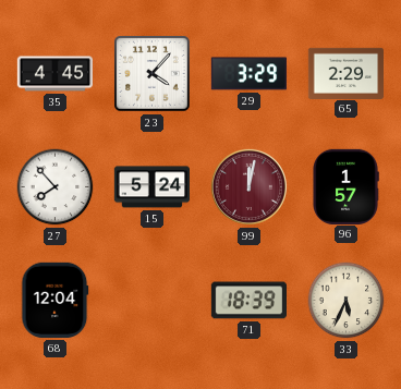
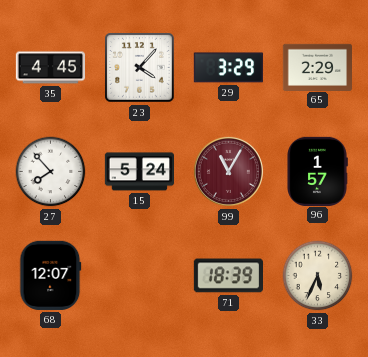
99: 12:02 -> 11:05 (228, 171)
68: 12:04 -> 12:07 (51, 275)
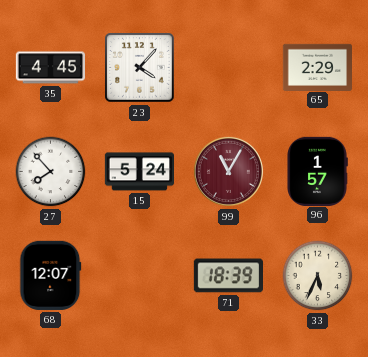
29: 3:29 -> none (228, 68)
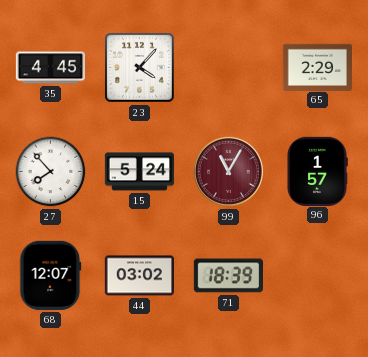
44: none -> 03:02 (139, 276)
33: 5:34 -> none (318, 276)
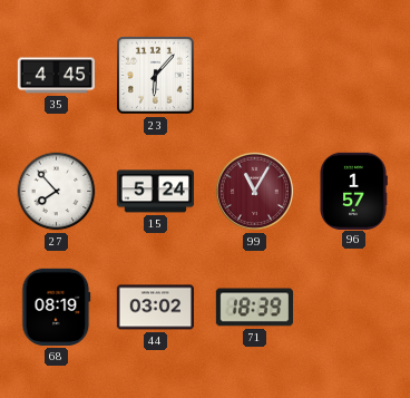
23: 4:07 -> 6:07 (156, 76)
65: 2:29 -> none (317, 67)
68: 12:07 -> 08:19 (57, 307)
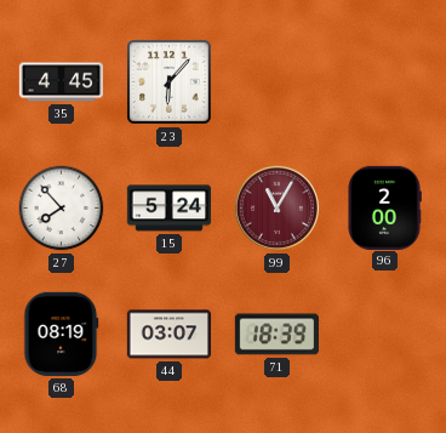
96: 1:57 -> 2:00 (384, 207)
44: 03:02 -> 03:07 (168, 335)
